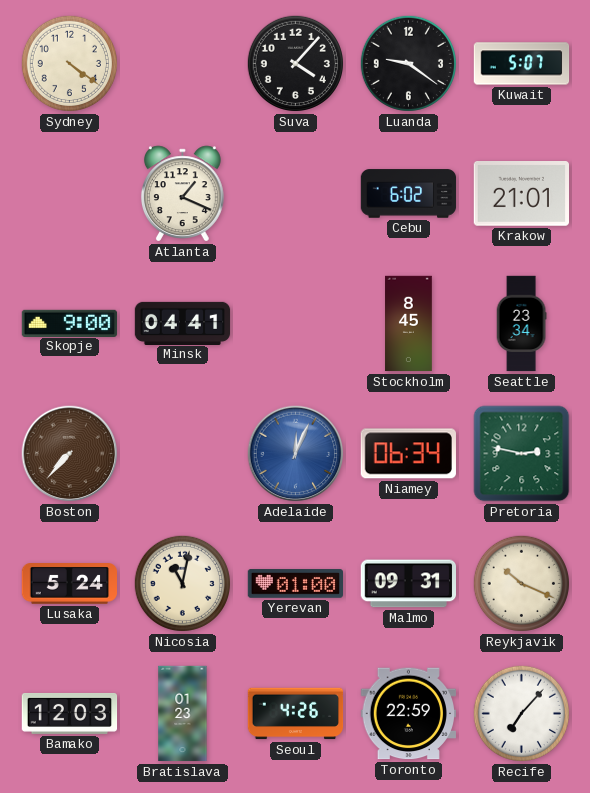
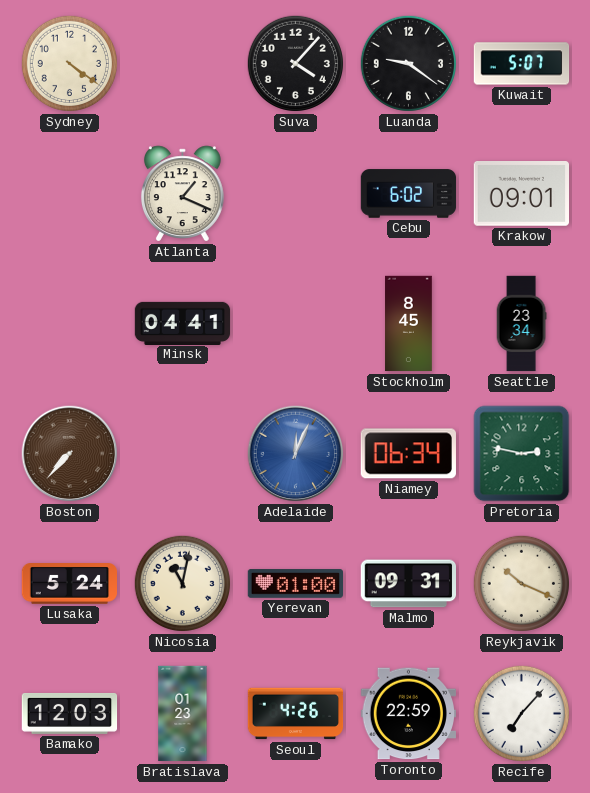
Krakow: 21:01 -> 09:01 (521, 194)
Skopje: 9:00 -> none (70, 323)
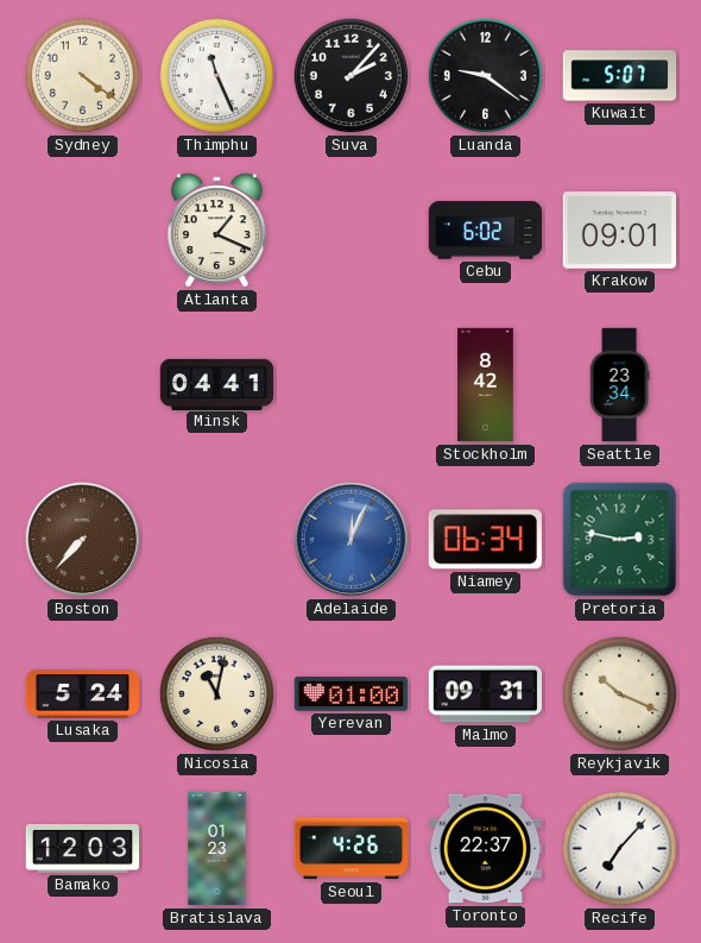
Thimphu: none -> 11:26 (216, 75)
Suva: 4:07 -> 2:07 (350, 75)
Stockholm: 8:45 -> 8:42 (486, 385)
Toronto: 22:59 -> 22:37 (485, 849)
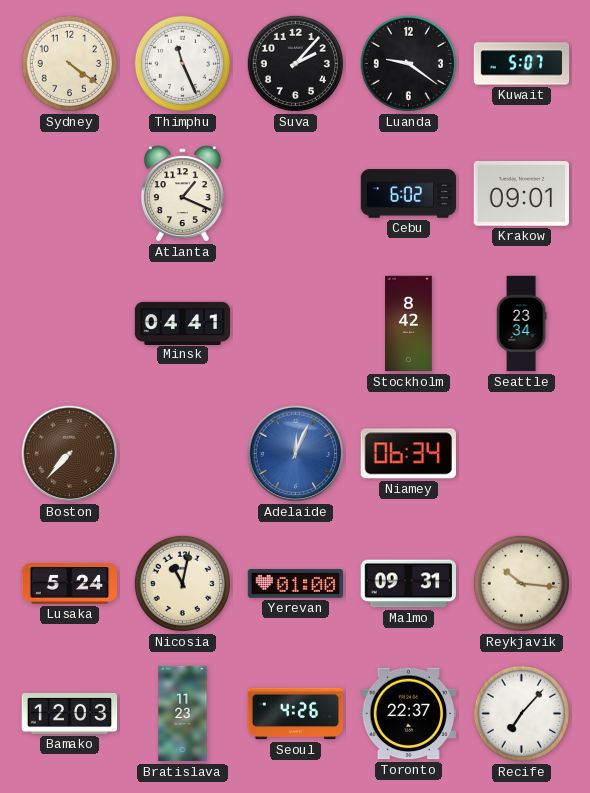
Pretoria: 2:47 -> none (620, 540)
Reykjavik: 10:19 -> 10:16 (521, 583)
Bratislava: 01:23 -> 11:23 (183, 714)
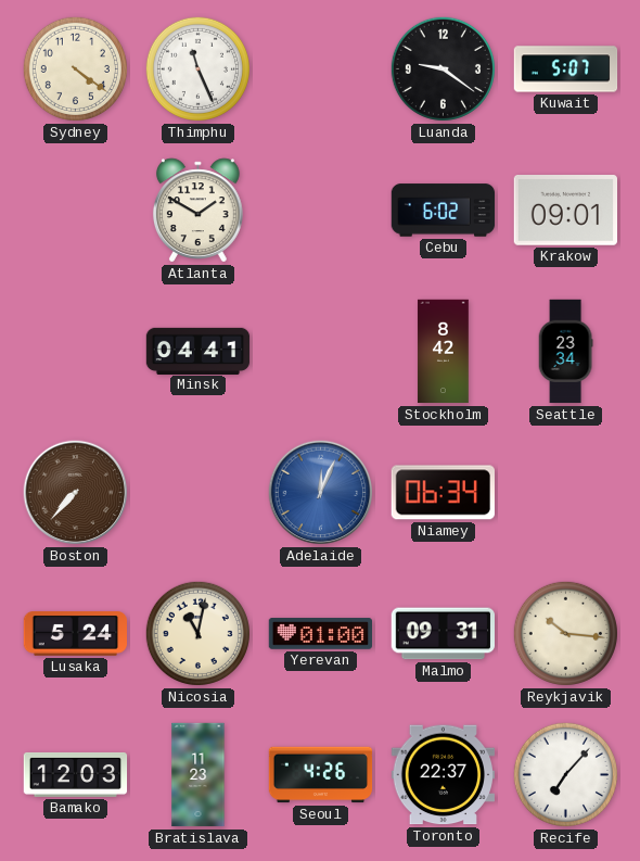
Suva: 2:07 -> none (295, 63)
Atlanta: 1:19 -> 1:50 (197, 211)
